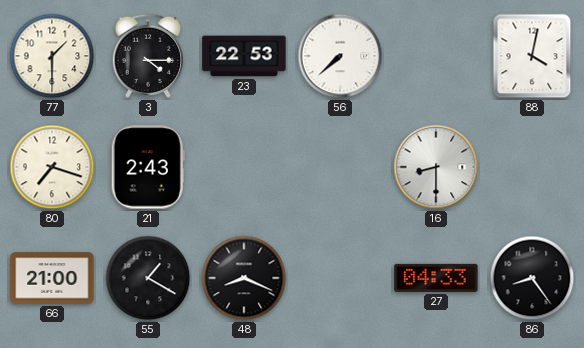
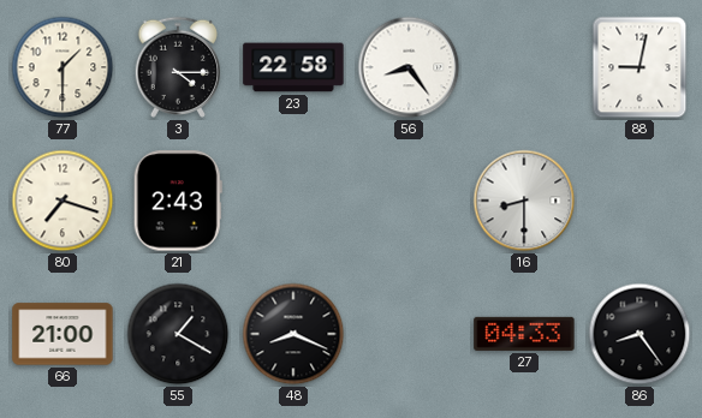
23: 22:53 -> 22:58 (293, 67)
56: 7:38 -> 8:24 (409, 67)
88: 4:02 -> 9:02 (639, 67)
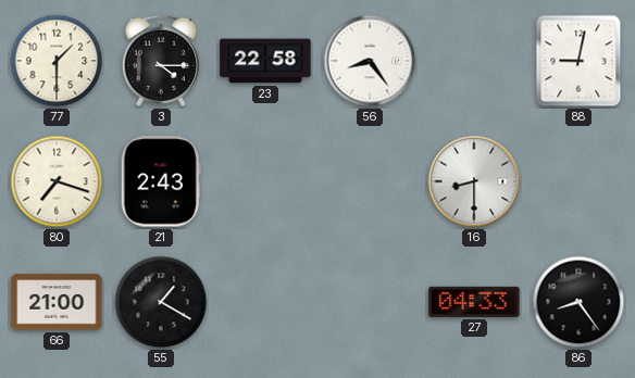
48: 8:19 -> none (293, 334)
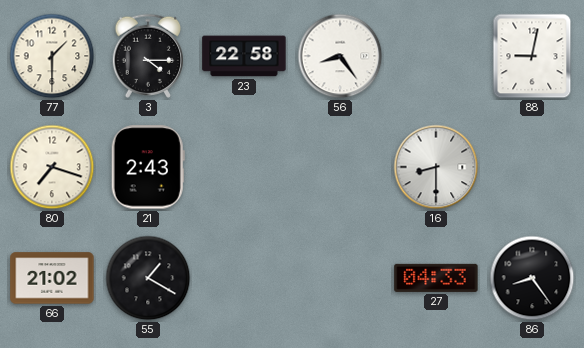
66: 21:00 -> 21:02 (52, 278)
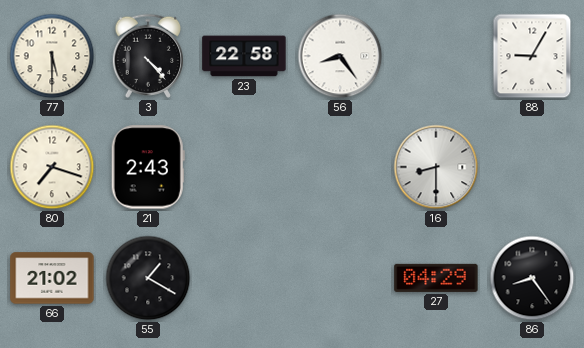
77: 1:30 -> 5:30 (52, 56)
3: 4:15 -> 4:23 (147, 56)
88: 9:02 -> 9:05 (532, 56)
27: 04:33 -> 04:29 (436, 278)
